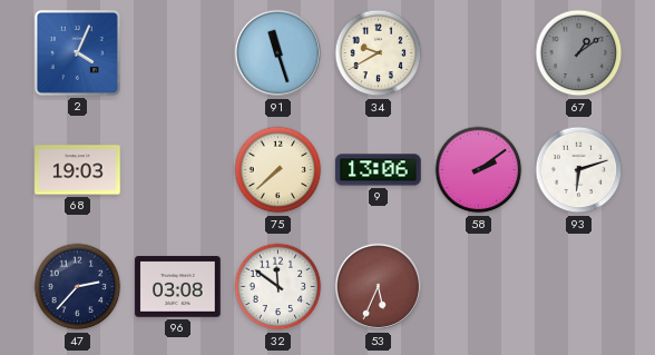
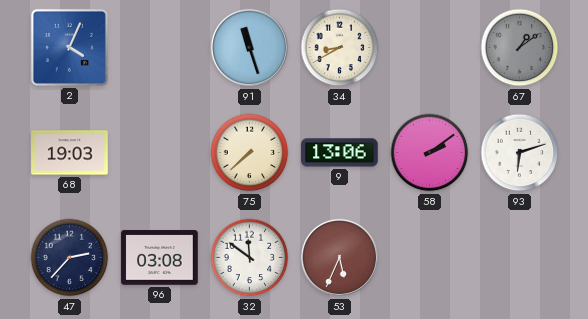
34: 9:40 -> 8:40 (340, 48)
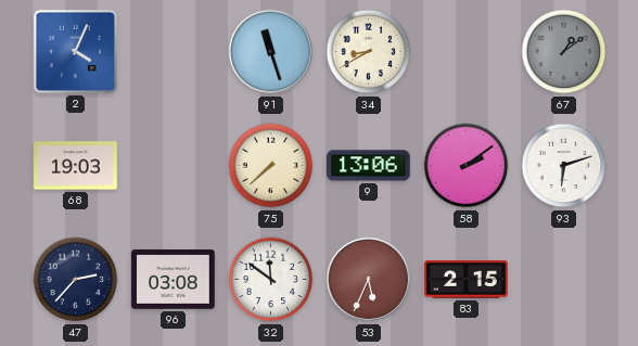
83: none -> 2:15 (467, 280)
